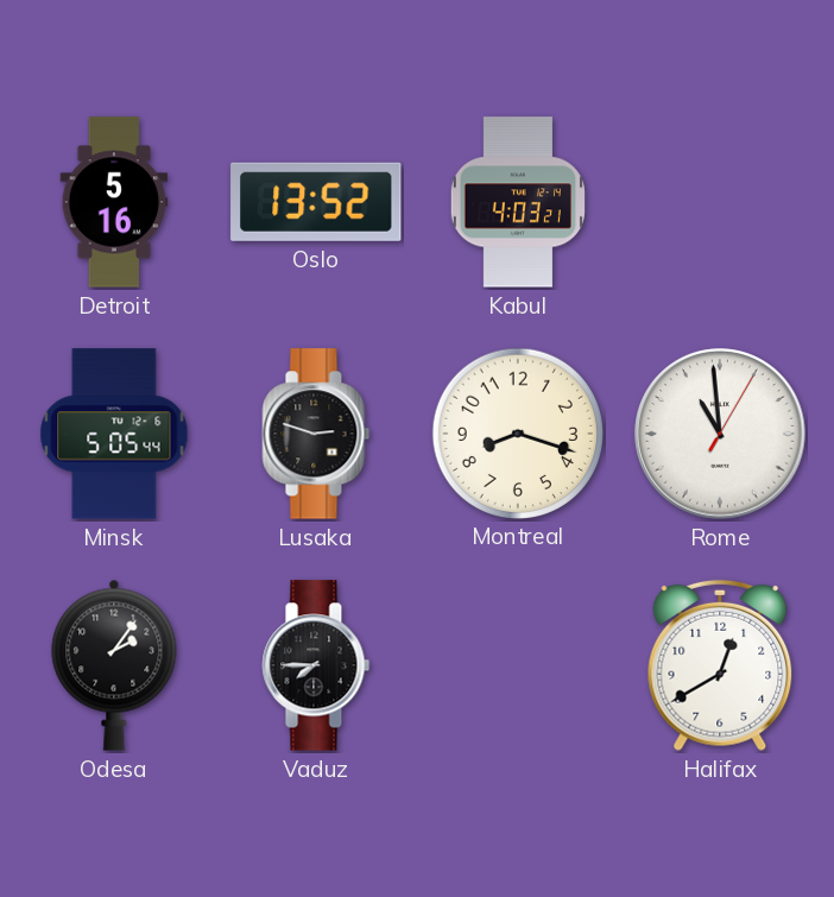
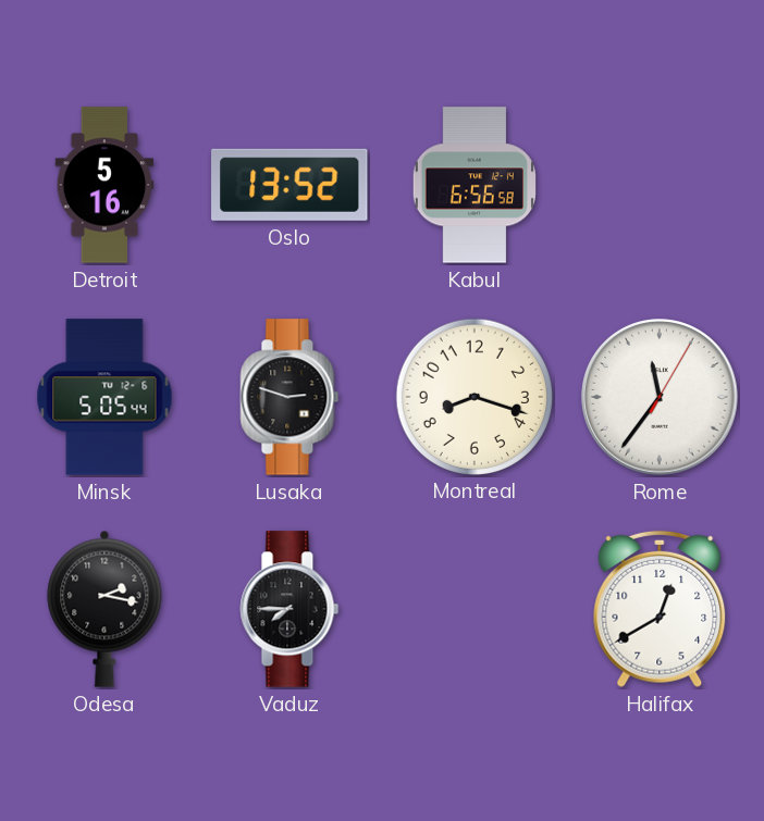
Kabul: 4:03 -> 6:56 (475, 185)
Rome: 10:59 -> 11:36 (660, 397)
Odesa: 2:06 -> 2:17 (104, 609)
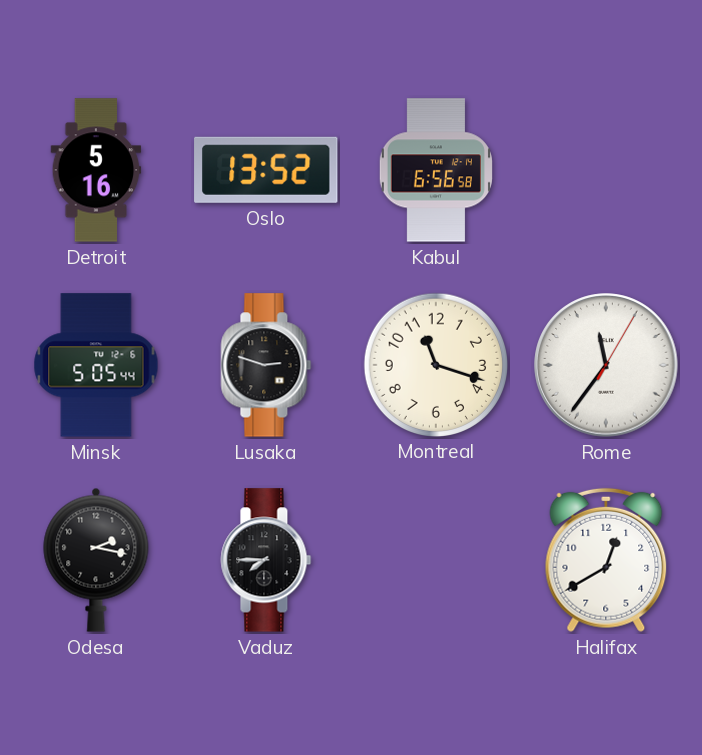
Montreal: 8:18 -> 11:18 (435, 364)
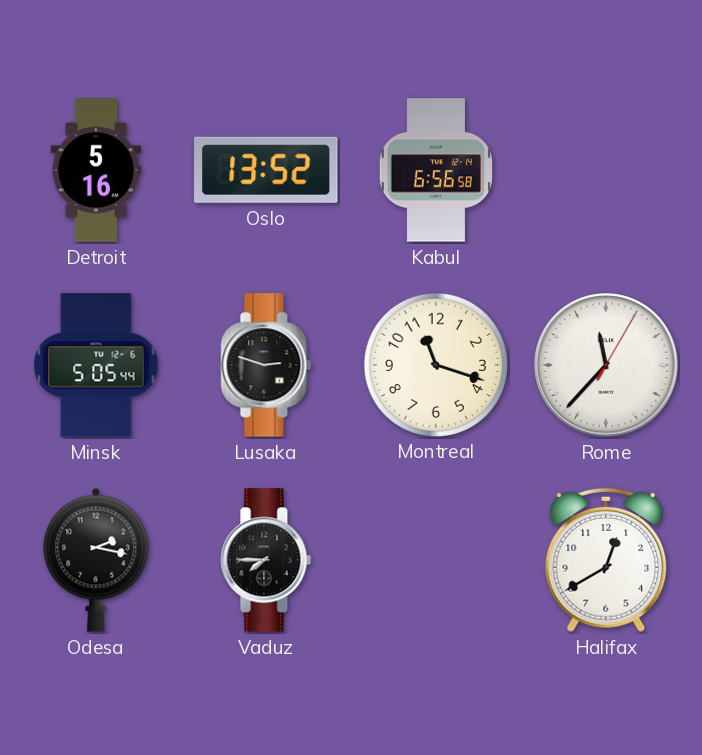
Rome: 11:36 -> 11:37 (606, 365)
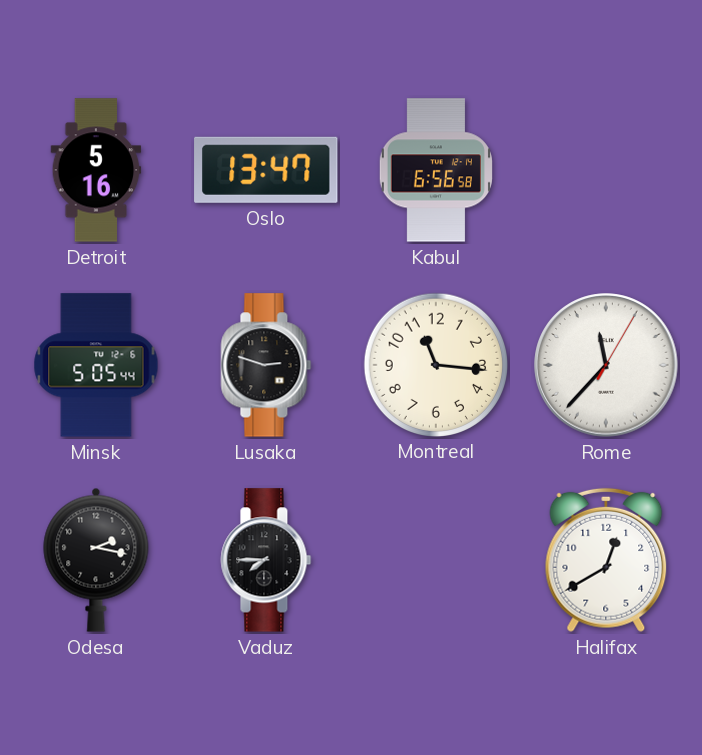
Oslo: 13:52 -> 13:47 (266, 170)
Montreal: 11:18 -> 11:16 (435, 364)
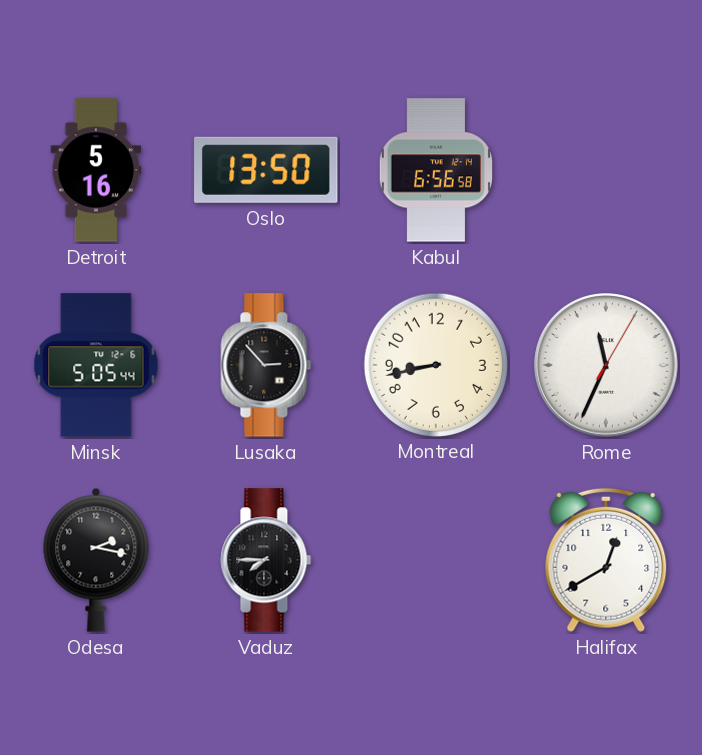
Oslo: 13:47 -> 13:50 (266, 170)
Lusaka: 2:48 -> 2:53 (266, 365)
Montreal: 11:16 -> 8:43 (435, 364)
Rome: 11:37 -> 11:34 (606, 365)
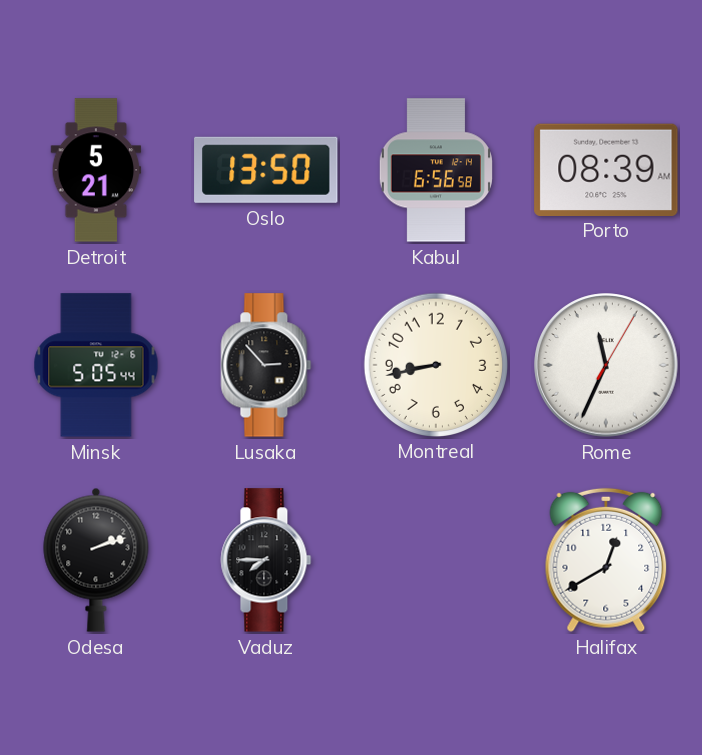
Detroit: 5:16 -> 5:21 (96, 170)
Porto: none -> 08:39 (606, 169)
Odesa: 2:17 -> 2:12 (96, 560)
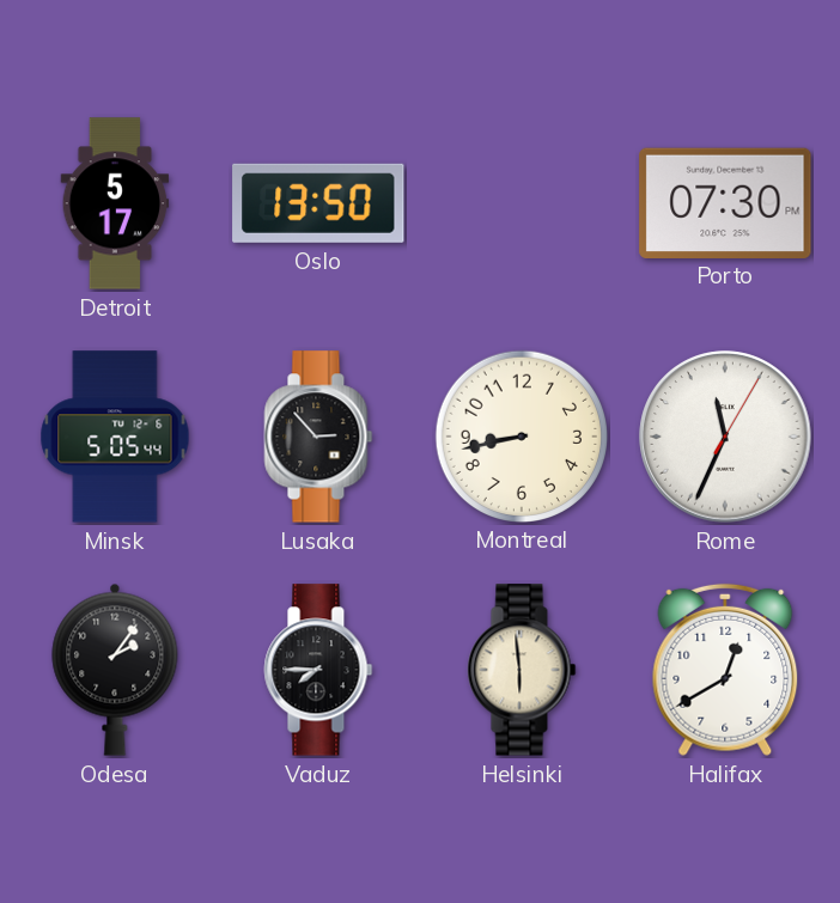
Detroit: 5:21 -> 5:17 (115, 203)
Kabul: 6:56 -> none (436, 170)
Porto: 08:39 -> 07:30 (725, 202)
Odesa: 2:12 -> 2:06 (115, 670)
Helsinki: none -> 5:59 (522, 670)
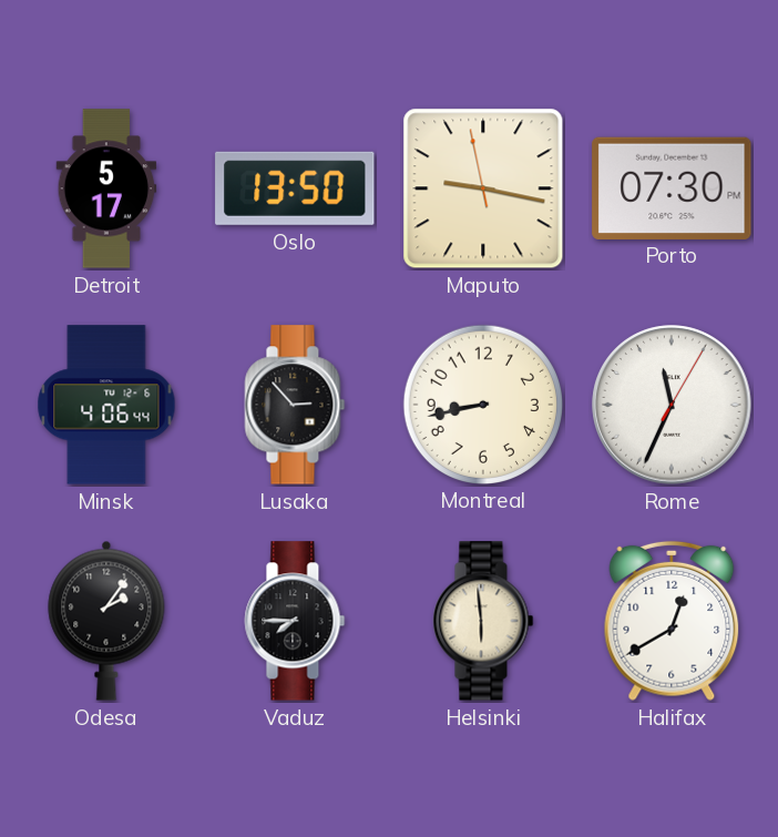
Maputo: none -> 9:16 (483, 188)
Minsk: 5:05 -> 4:06 (106, 405)
